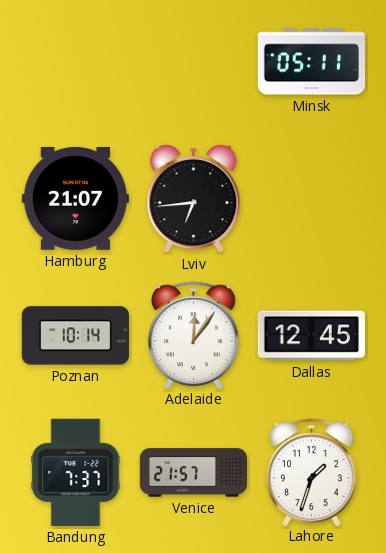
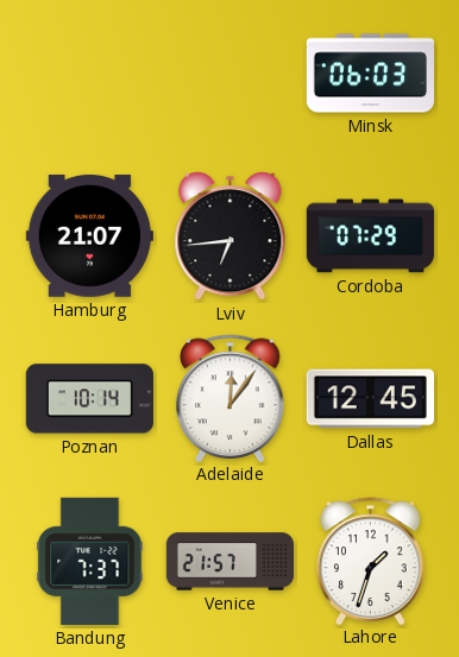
Minsk: 05:11 -> 06:03 (370, 74)
Cordoba: none -> 07:29 (370, 236)
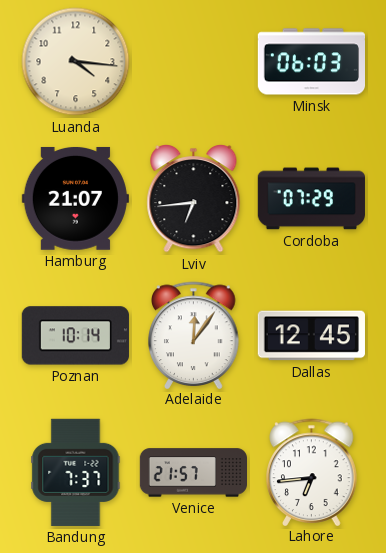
Luanda: none -> 4:16 (76, 62)
Lahore: 1:33 -> 6:44 (312, 472)
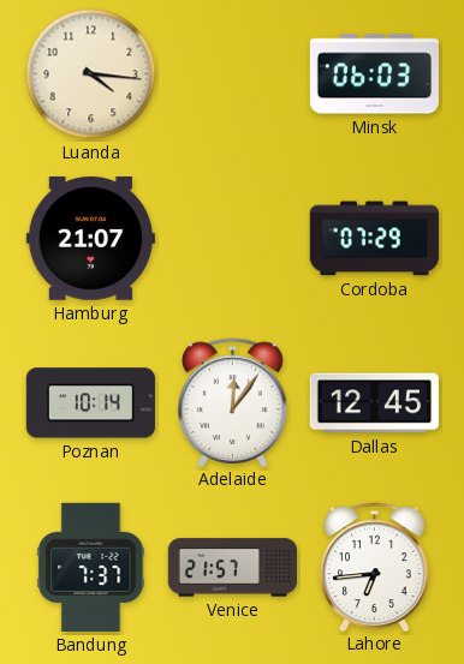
Lviv: 6:44 -> none (194, 198)
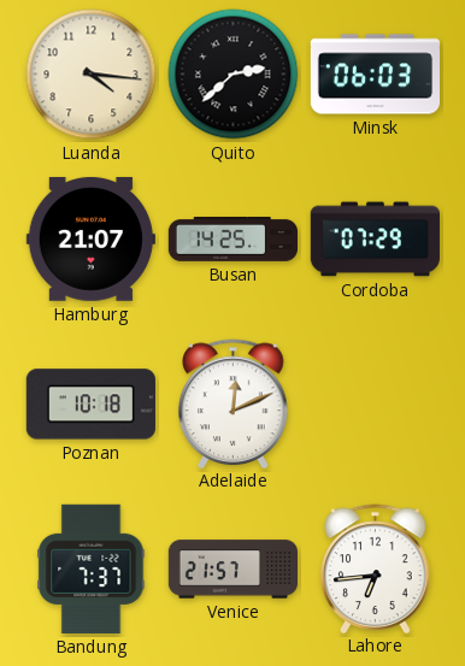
Quito: none -> 2:38 (234, 75)
Busan: none -> 14:25 (232, 240)
Poznan: 10:14 -> 10:18 (90, 405)
Adelaide: 12:06 -> 12:11 (234, 403)
Dallas: 12:45 -> none (374, 403)
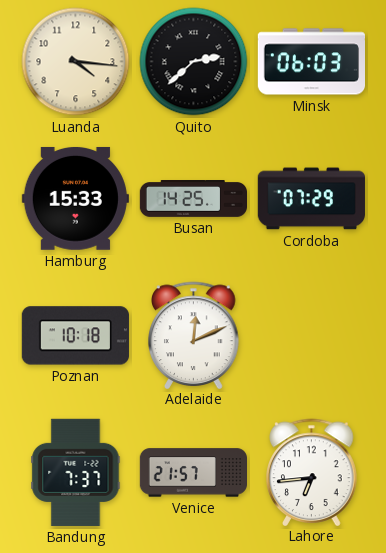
Hamburg: 21:07 -> 15:33 (75, 198)
